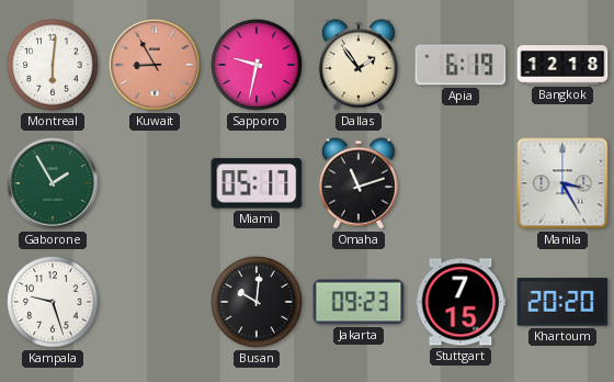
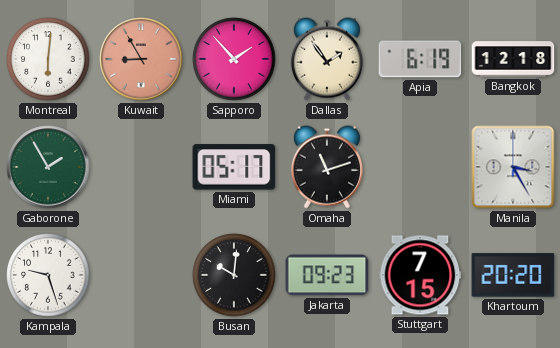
Sapporo: 9:32 -> 1:53 (234, 59)
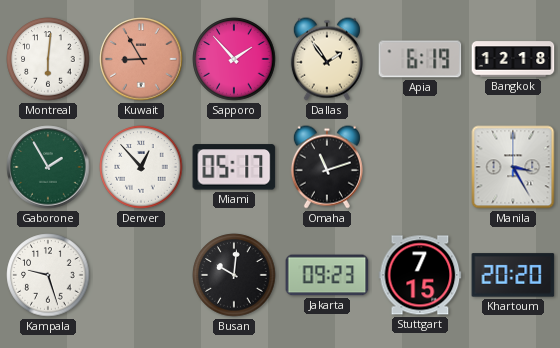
Denver: none -> 12:53 (141, 167)
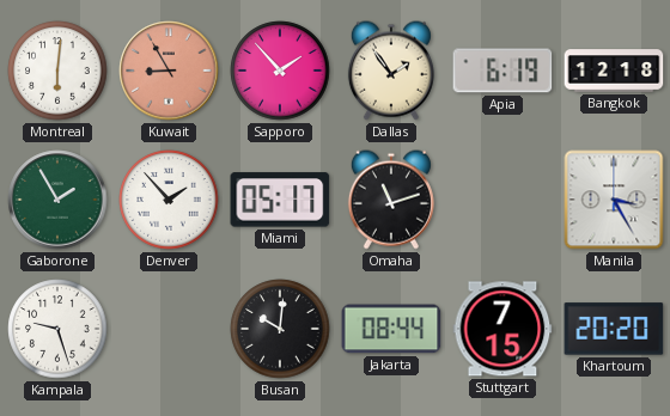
Denver: 12:53 -> 1:53 (169, 200)
Jakarta: 09:23 -> 08:44 (391, 329)
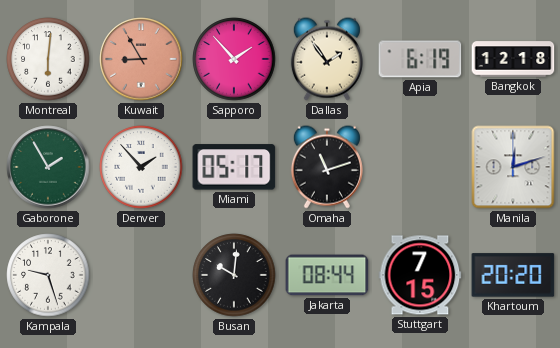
Manila: 3:25 -> 12:12 (513, 167)
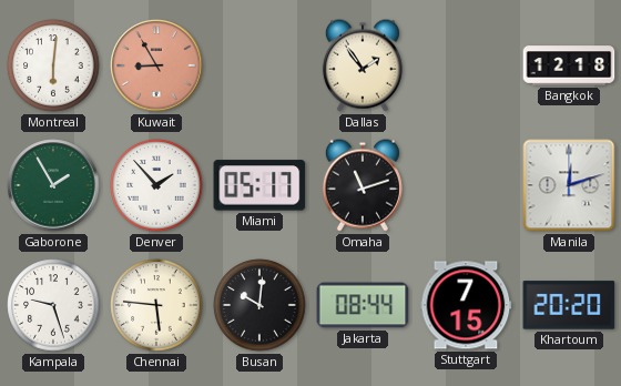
Sapporo: 1:53 -> none (234, 59)
Apia: 6:19 -> none (420, 59)
Chennai: none -> 5:46 (156, 305)
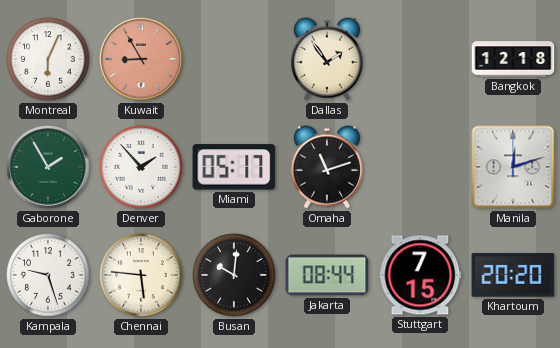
Montreal: 6:01 -> 6:04 (48, 59)
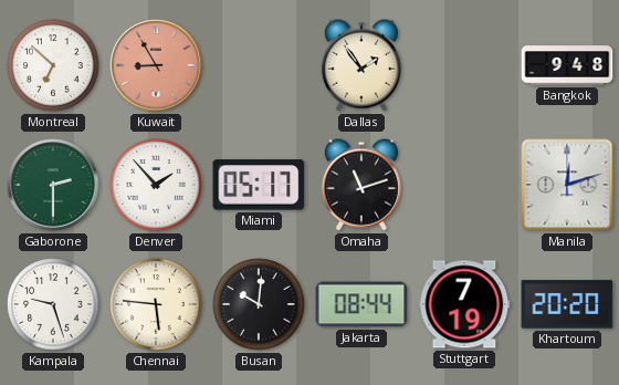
Montreal: 6:04 -> 6:52 (53, 65)
Bangkok: 12:18 -> 9:48 (567, 65)
Gaborone: 1:55 -> 2:30 (53, 185)
Stuttgart: 7:15 -> 7:19 (464, 304)
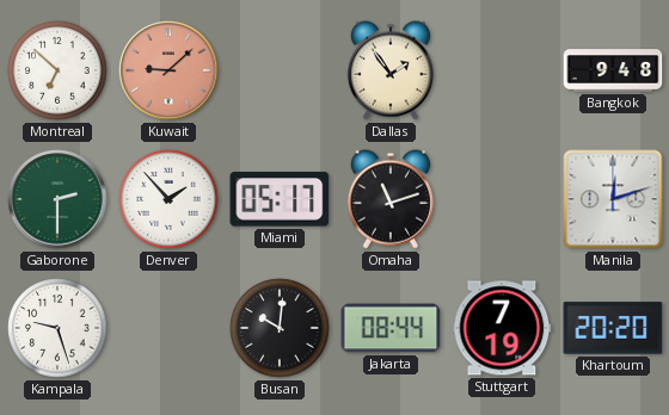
Kuwait: 8:55 -> 9:08 (168, 70)
Chennai: 5:46 -> none (156, 304)
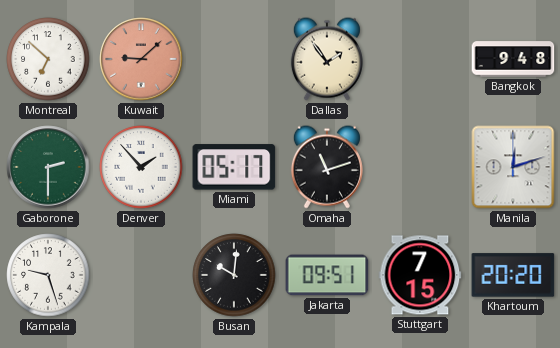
Jakarta: 08:44 -> 09:51 (327, 275)
Stuttgart: 7:19 -> 7:15 (420, 275)
